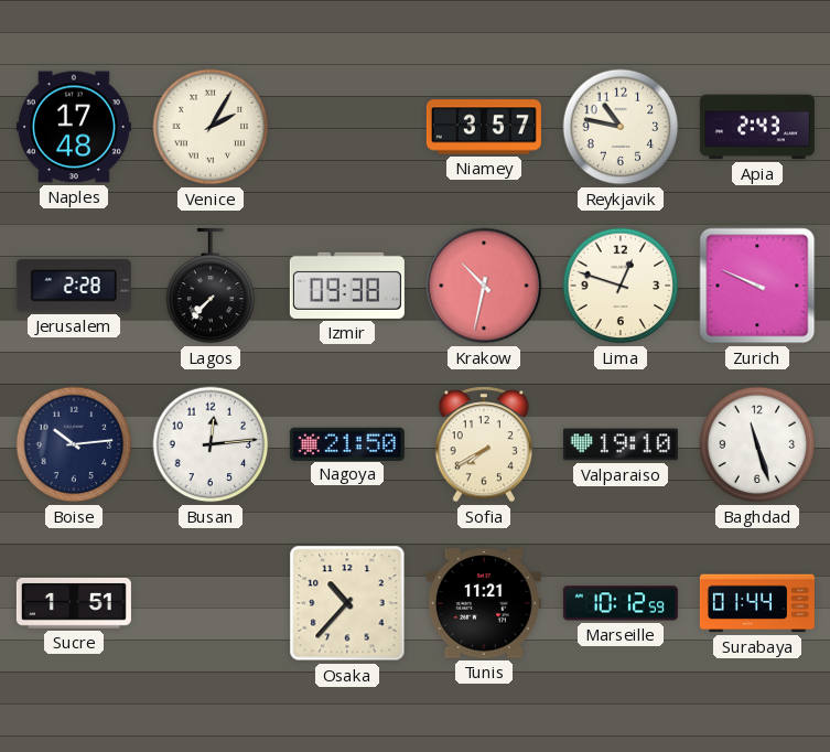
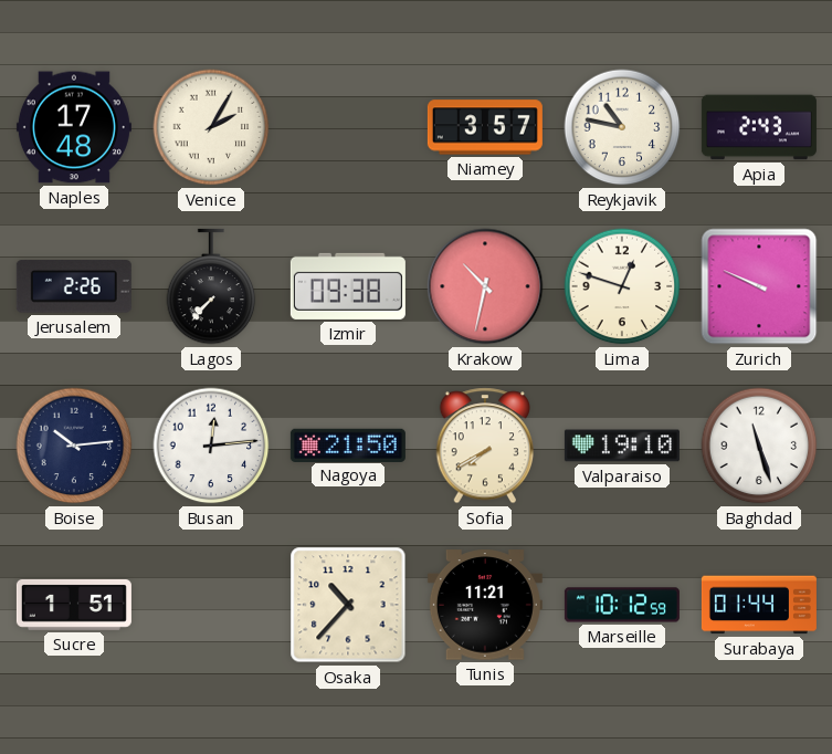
Jerusalem: 2:28 -> 2:26 (74, 286)
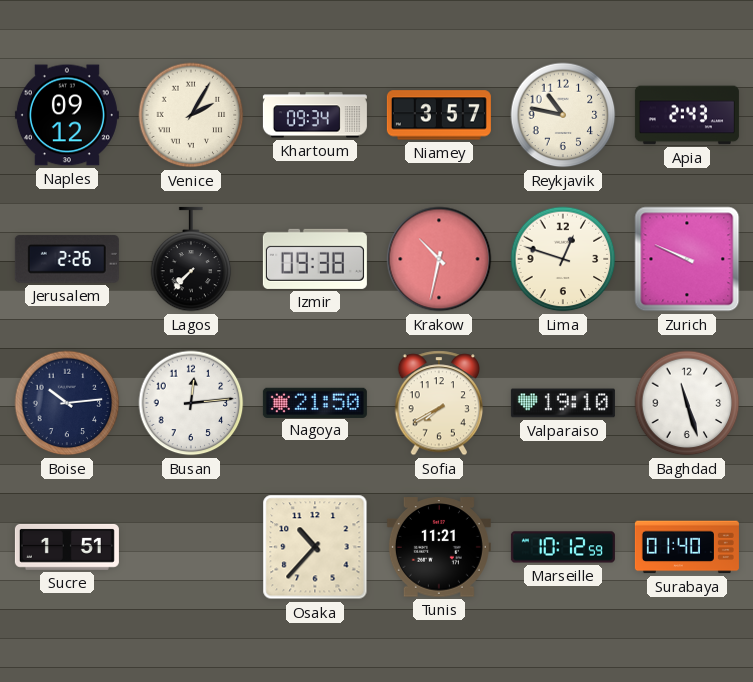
Naples: 17:48 -> 09:12 (67, 115)
Khartoum: none -> 09:34 (315, 115)
Surabaya: 01:44 -> 01:40 (687, 547)
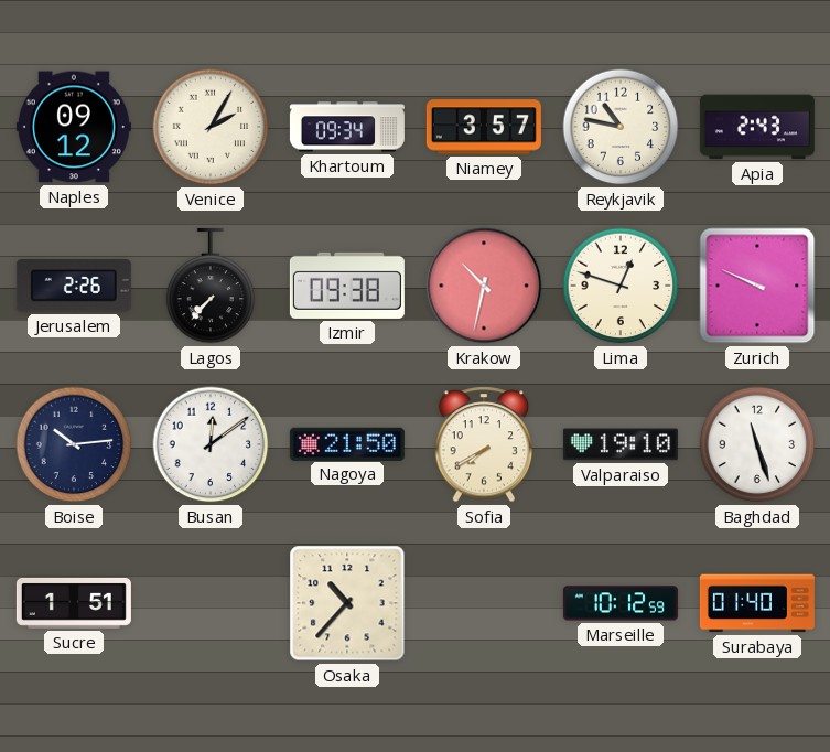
Busan: 12:14 -> 12:09 (211, 444)
Tunis: 11:21 -> none (439, 547)
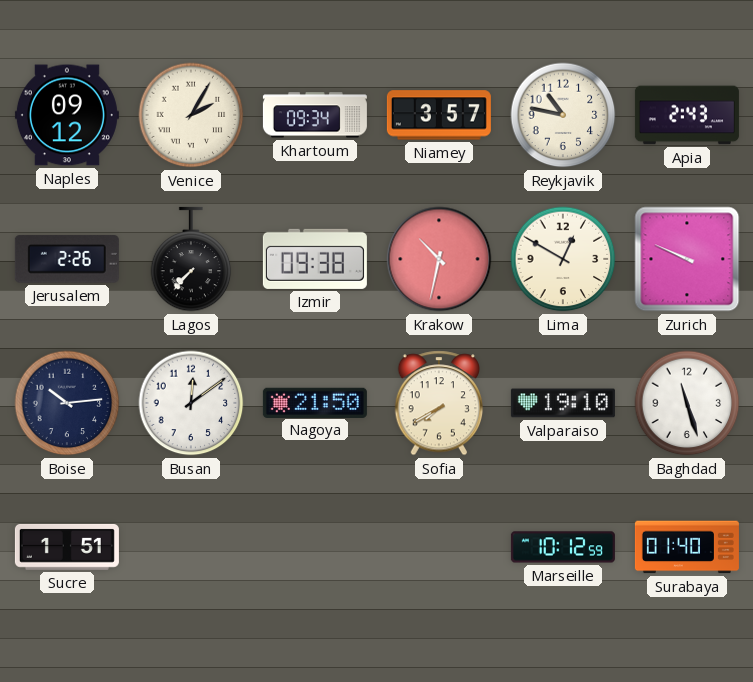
Lima: 12:48 -> 12:50 (563, 259)
Osaka: 10:37 -> none (347, 603)
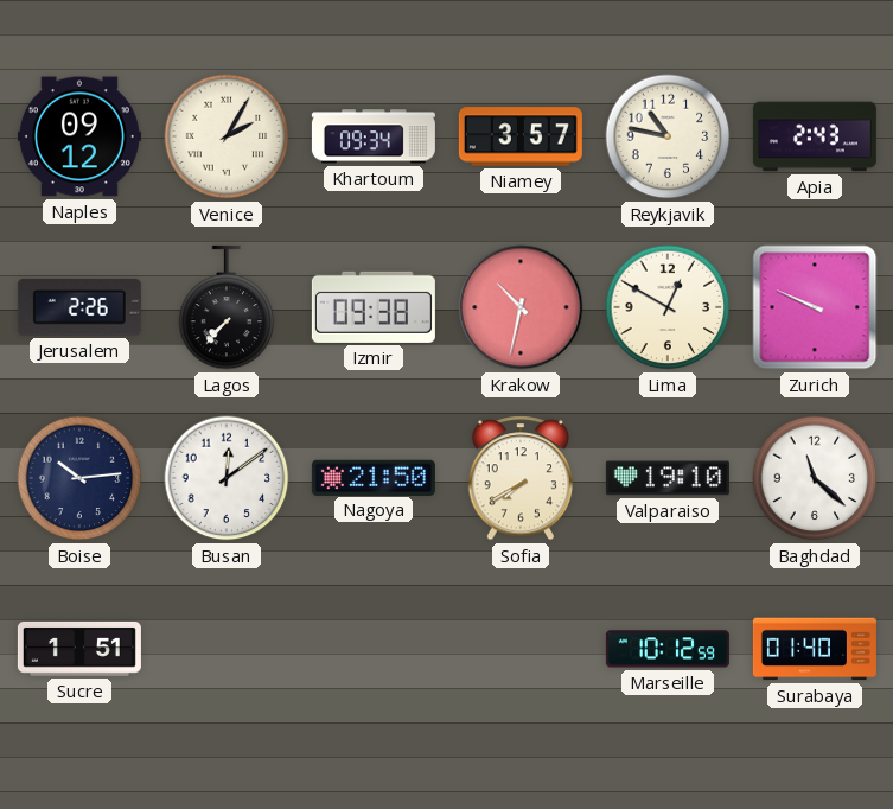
Baghdad: 11:27 -> 11:22 (815, 478)
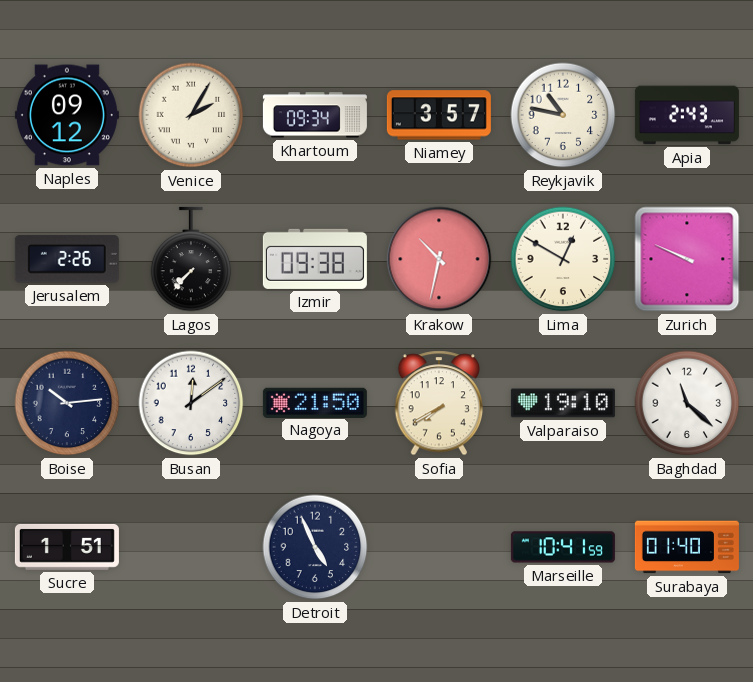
Detroit: none -> 4:56 (315, 547)
Marseille: 10:12 -> 10:41 (563, 547)
